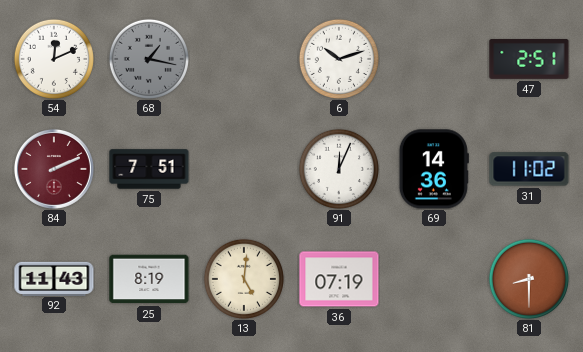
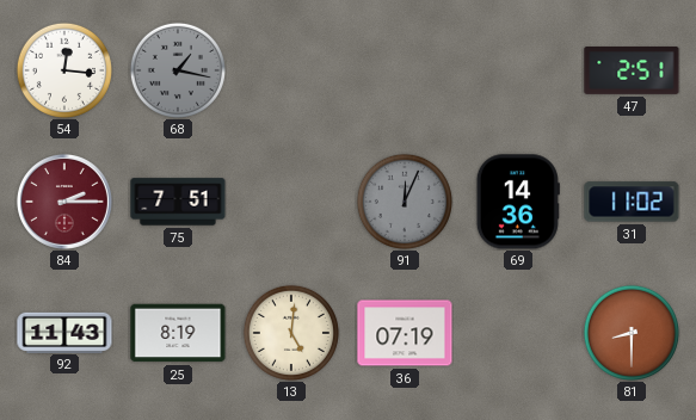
54: 12:11 -> 12:16 (64, 70)
6: 10:12 -> none (339, 59)
84: 2:11 -> 2:15 (64, 202)
91 dial: white -> grey (405, 202)
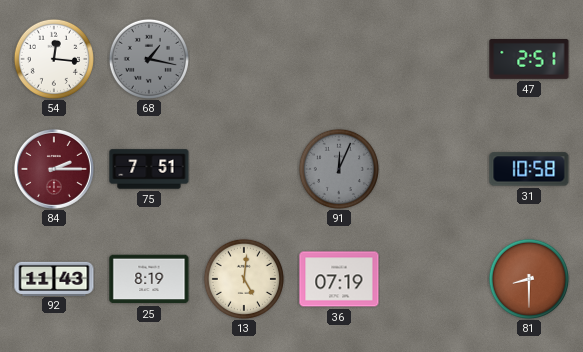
69: 14:36 -> none (518, 202)
31: 11:02 -> 10:58 (529, 169)
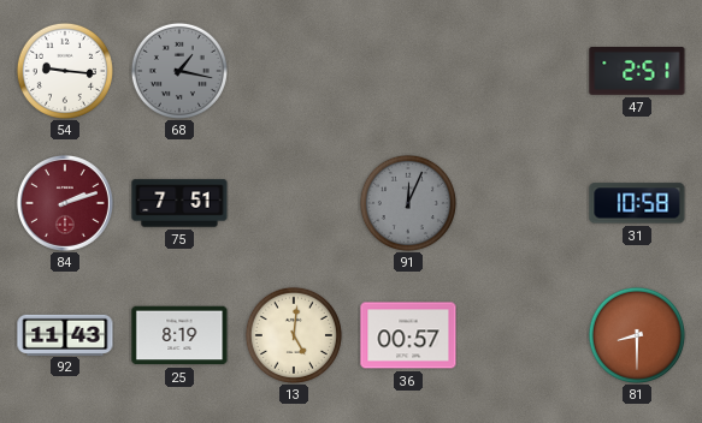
54: 12:16 -> 9:16 (65, 71)
84: 2:15 -> 2:12 (65, 203)
36: 07:19 -> 00:57 (408, 335)
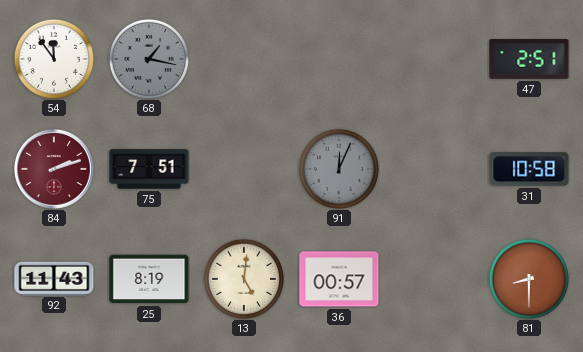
54: 9:16 -> 11:54 (54, 59)
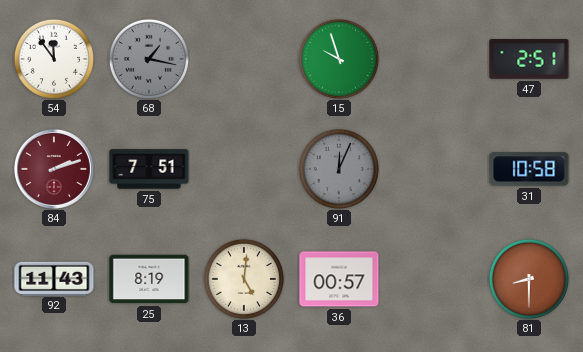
15: none -> 9:57 (339, 59)
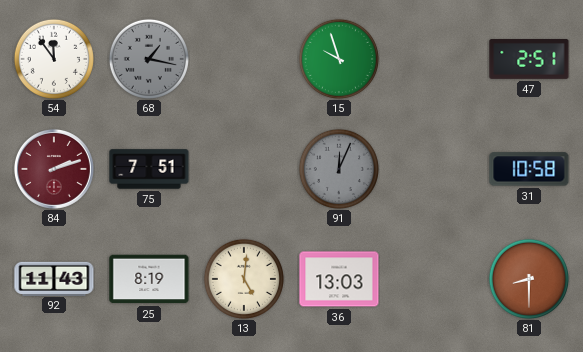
36: 00:57 -> 13:03 (339, 279)
